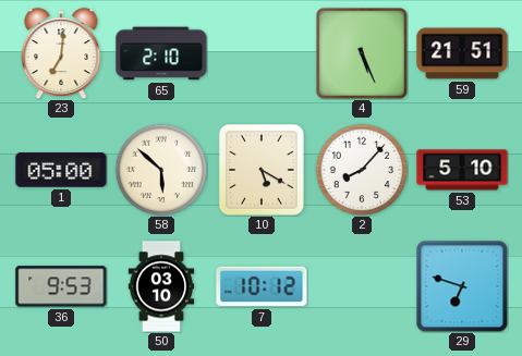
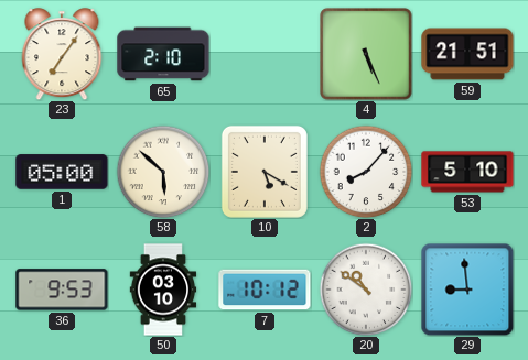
23: 7:01 -> 7:06 (62, 54)
20: none -> 10:51 (366, 290)
29: 6:48 -> 8:59 (467, 290)
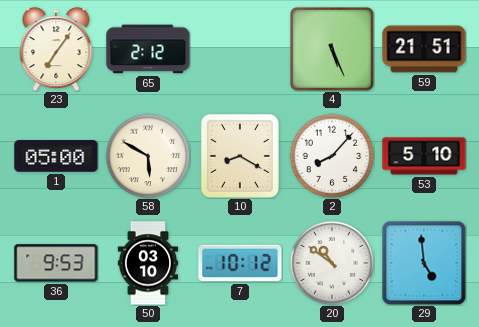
65: 2:10 -> 2:12 (148, 49)
58: 5:52 -> 5:50 (148, 156)
10: 5:20 -> 8:20 (240, 156)
29: 8:59 -> 4:59 (424, 263)
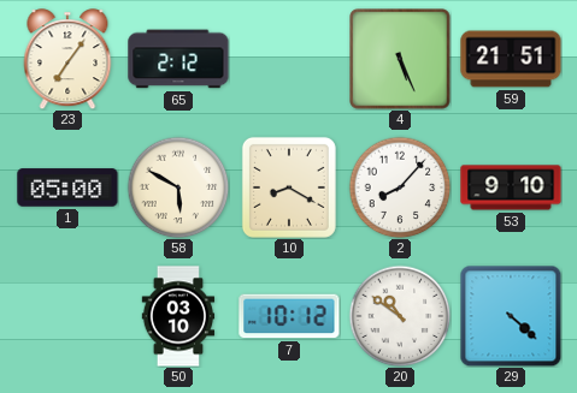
53: 5:10 -> 9:10 (511, 187)
36: 9:53 -> none (56, 263)
29: 4:59 -> 4:22 (511, 316)
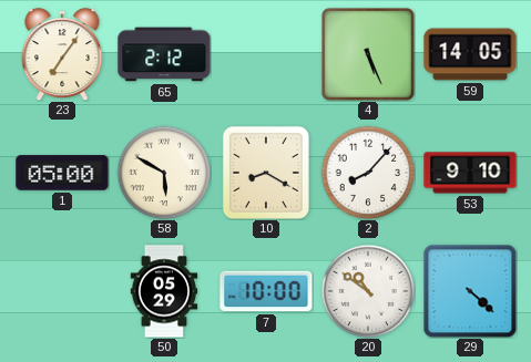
59: 21:51 -> 14:05 (470, 54)
50: 03:10 -> 05:29 (164, 291)
7: 10:12 -> 10:00 (266, 291)
